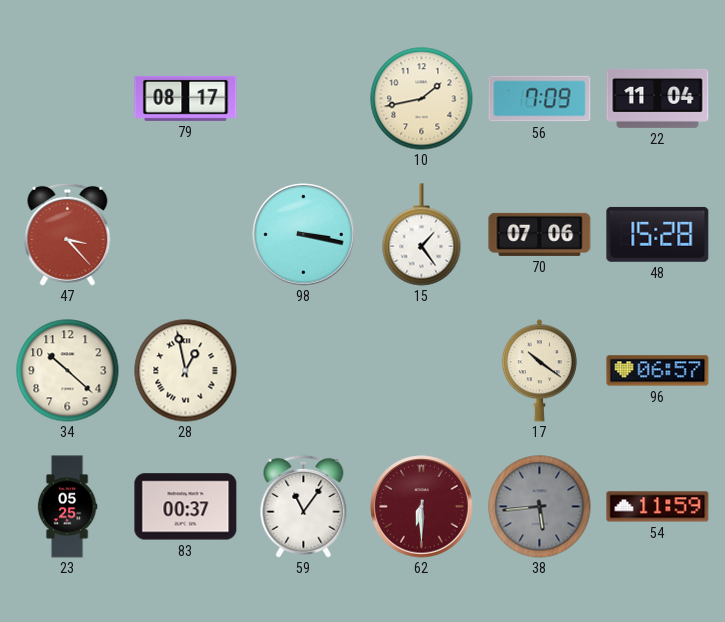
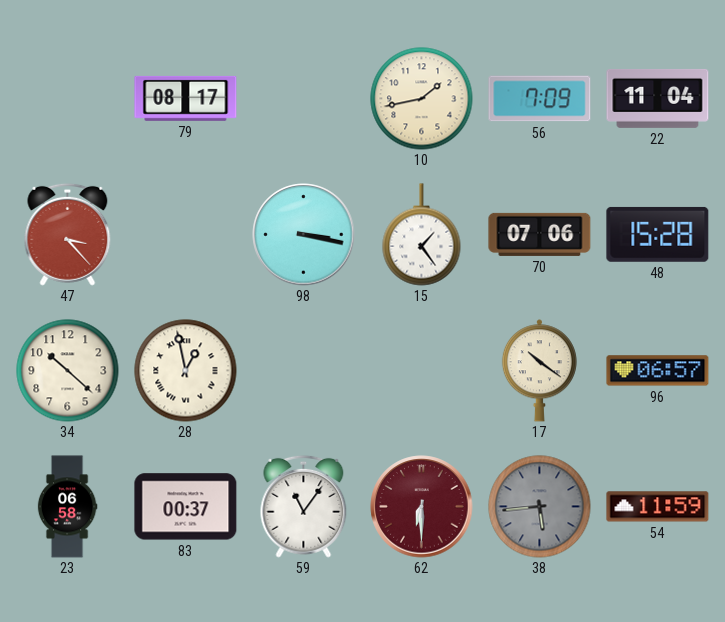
23: 05:25 -> 06:58 (67, 507)
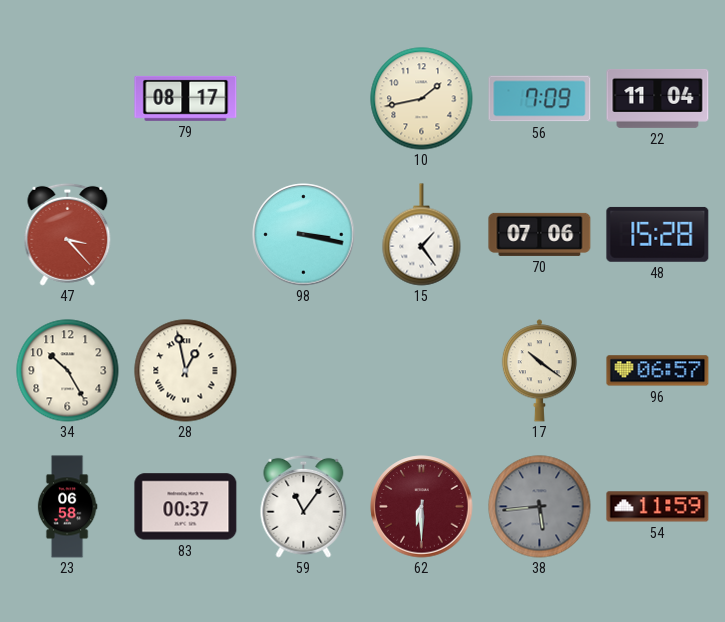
34: 10:22 -> 10:25 (68, 371)
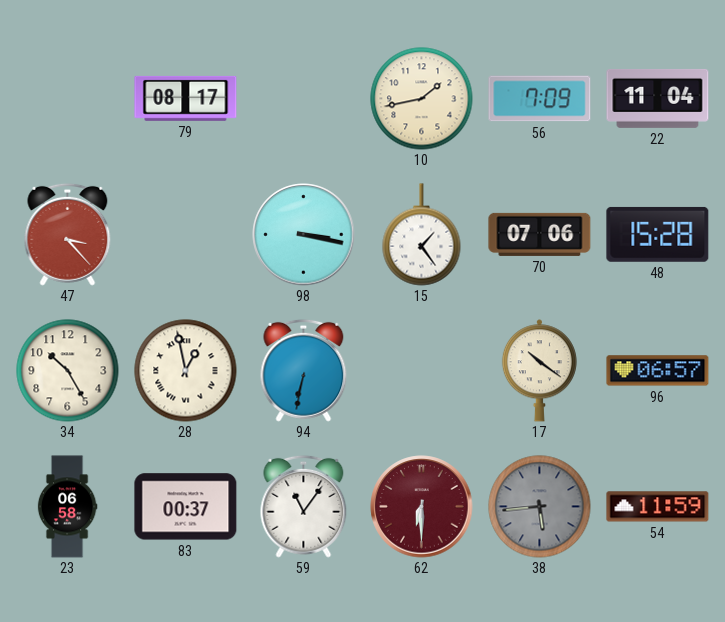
94: none -> 6:32 (304, 370)
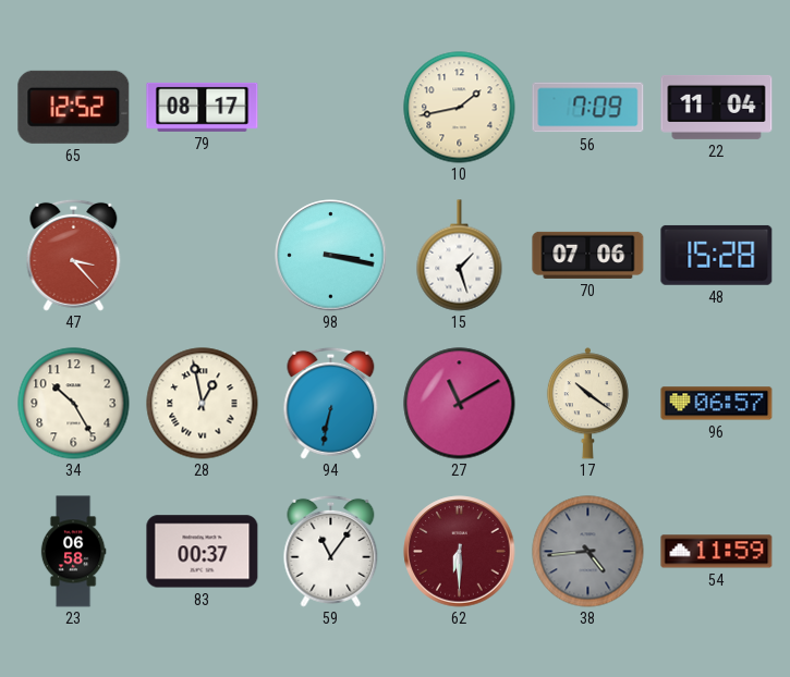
65: none -> 12:52 (74, 107)
15: 1:24 -> 1:27 (460, 256)
27: none -> 11:10 (460, 404)
38: 5:44 -> 4:44 (588, 552)
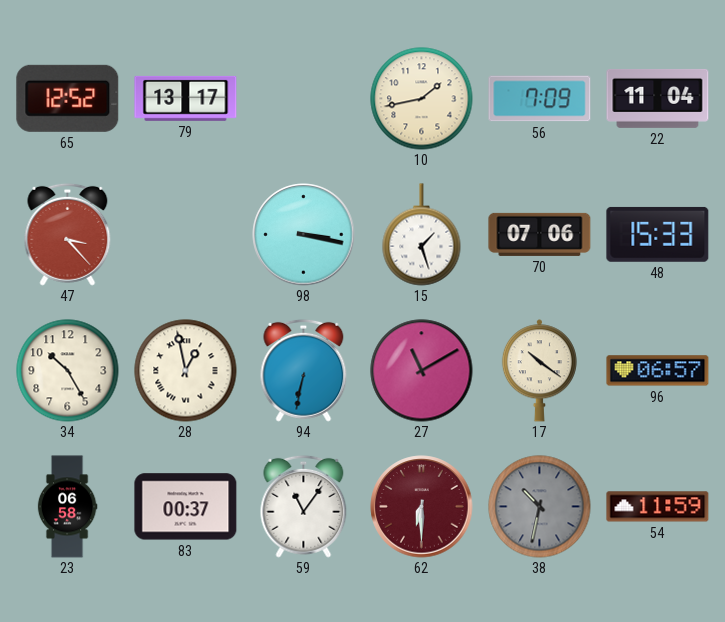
79: 08:17 -> 13:17 (186, 98)
48: 15:28 -> 15:33 (658, 234)
38: 4:44 -> 10:32 (540, 507)
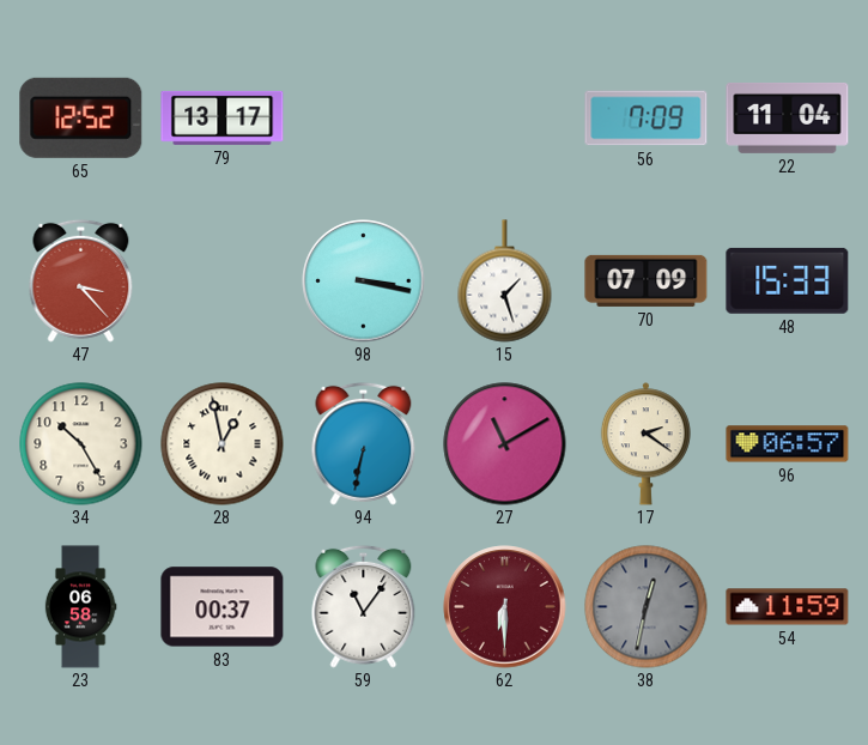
10: 1:43 -> none (422, 99)
70: 07:06 -> 07:09 (647, 280)
17: 10:21 -> 2:21 (645, 444)
38: 10:32 -> 12:32 (647, 607)
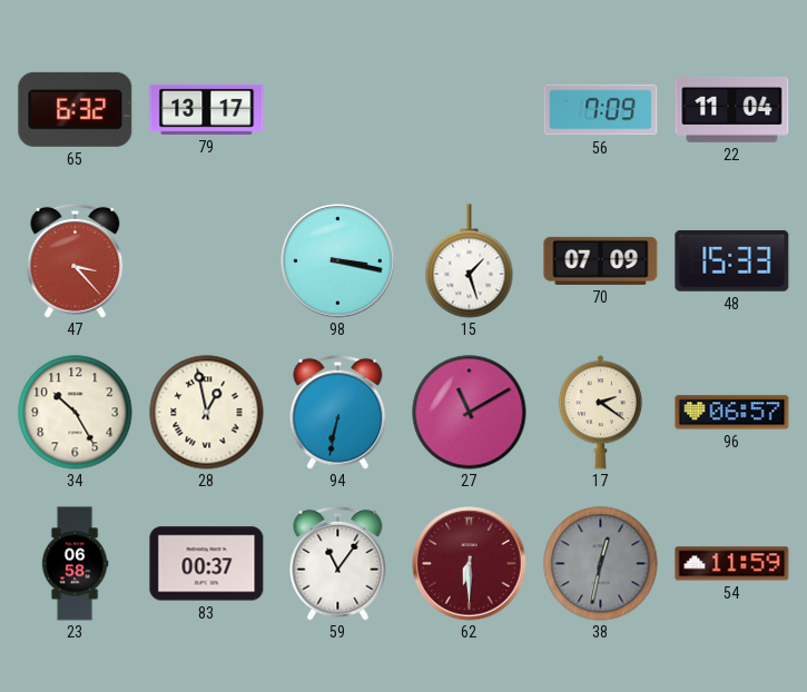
65: 12:52 -> 6:32 (76, 109)
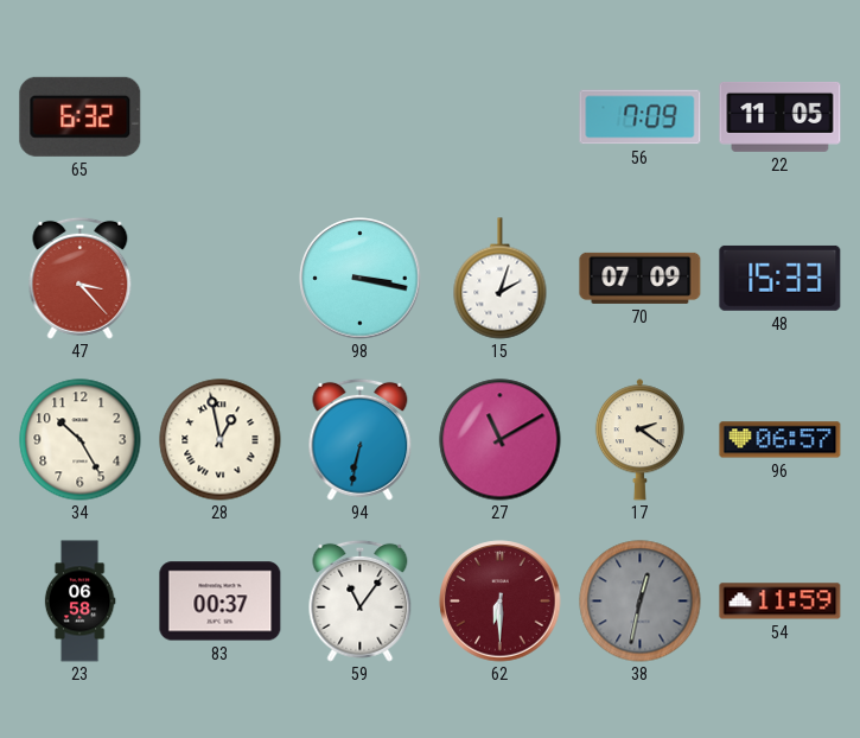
79: 13:17 -> none (207, 109)
22: 11:04 -> 11:05 (781, 116)
15: 1:27 -> 2:03 (501, 279)
